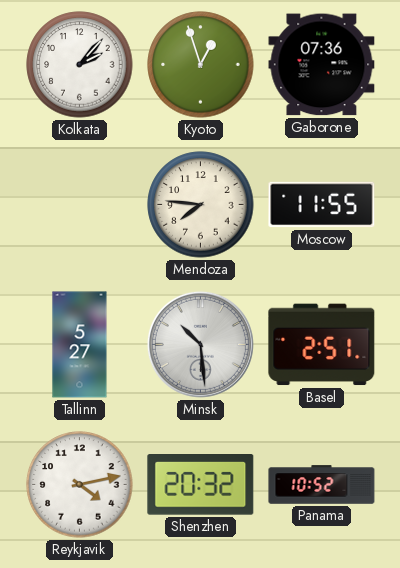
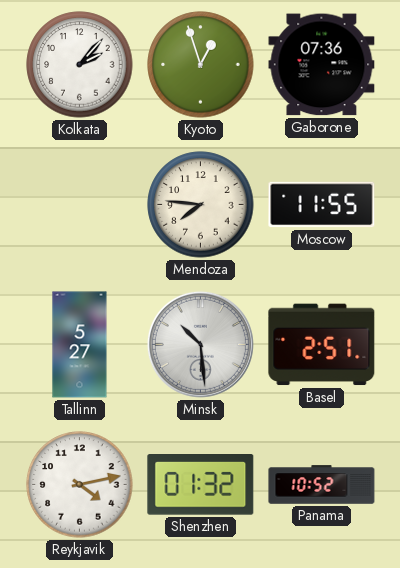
Shenzhen: 20:32 -> 01:32 (201, 485)
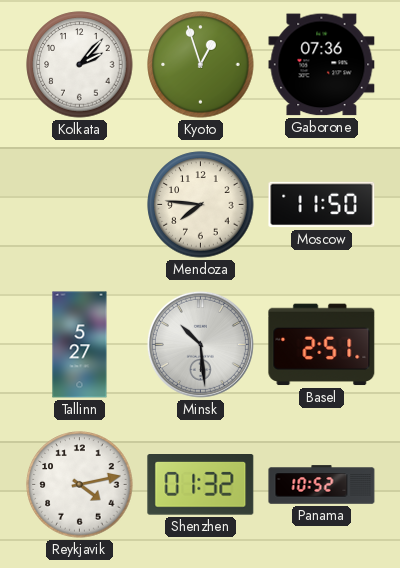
Moscow: 11:55 -> 11:50 (322, 205)
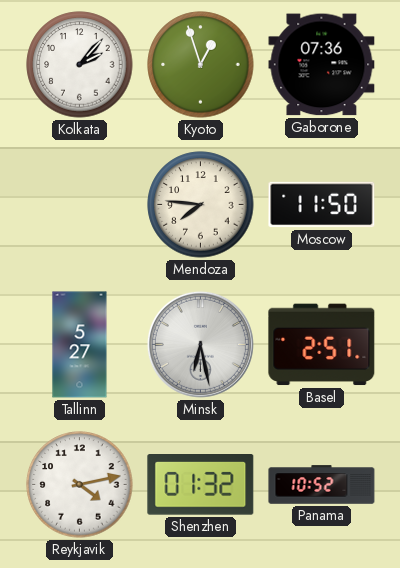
Minsk: 10:29 -> 6:28 (200, 344)
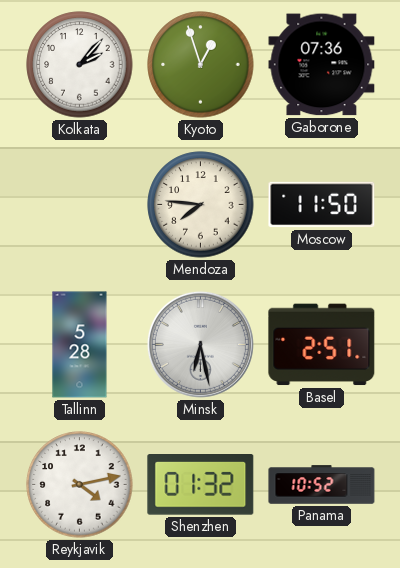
Tallinn: 5:27 -> 5:28 (80, 345)
